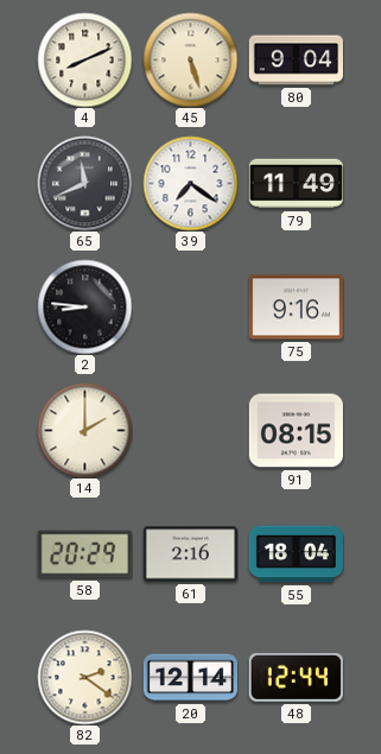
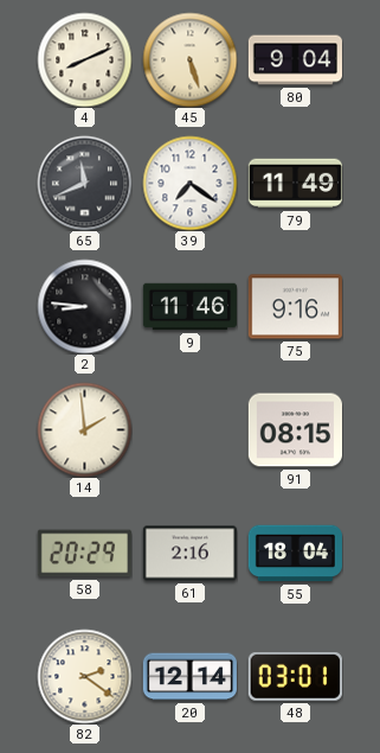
9: none -> 11:46 (189, 307)
14: 2:00 -> 1:59 (84, 429)
48: 12:44 -> 03:01 (295, 677)
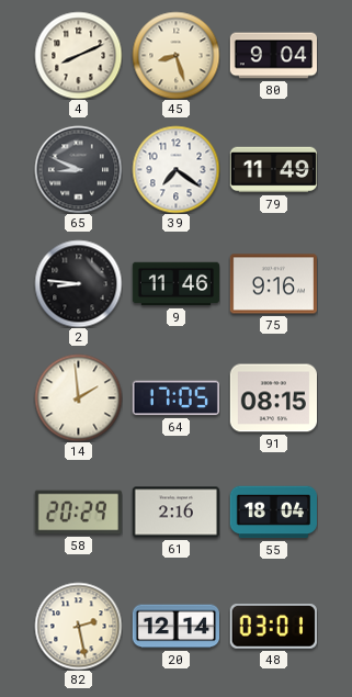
45: 5:27 -> 8:27 (175, 55)
65: 11:41 -> 8:49 (78, 169)
64: none -> 17:05 (175, 398)
82: 2:21 -> 2:28 (78, 626)
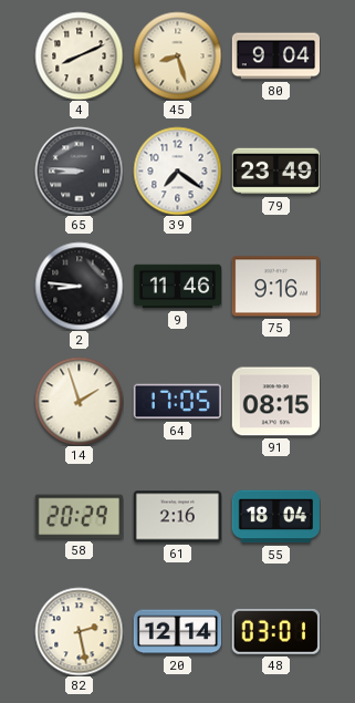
65: 8:49 -> 8:46 (79, 170)
79: 11:49 -> 23:49 (275, 172)
14: 1:59 -> 1:57 (79, 401)
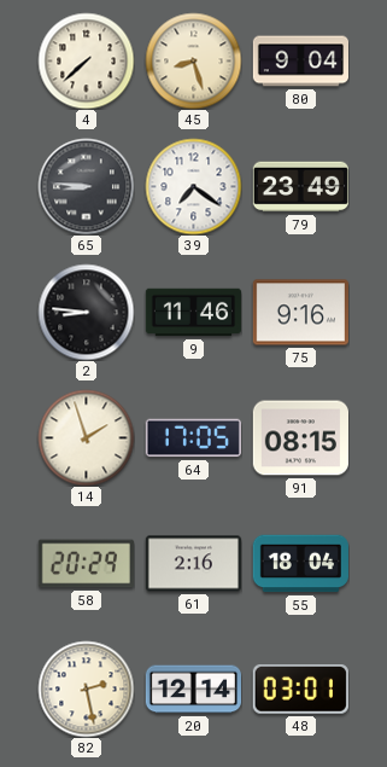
4: 8:11 -> 7:38 (86, 60)
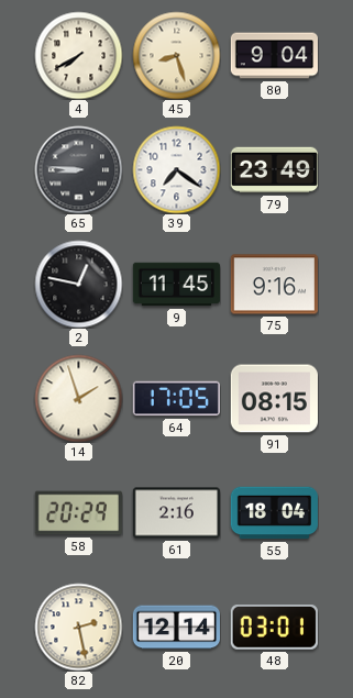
4: 7:38 -> 7:40 (78, 55)
2: 8:46 -> 12:47 (78, 284)
9: 11:46 -> 11:45 (176, 285)
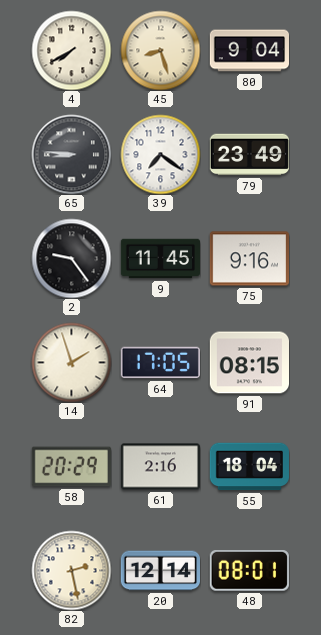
2: 12:47 -> 9:24 (71, 258)
48: 03:01 -> 08:01 (249, 571)
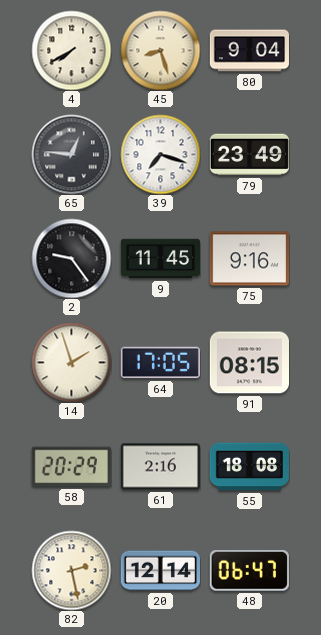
65: 8:46 -> 12:46 (71, 154)
39: 7:21 -> 7:18 (160, 154)
55: 18:04 -> 18:08 (249, 467)
48: 08:01 -> 06:47 (249, 571)
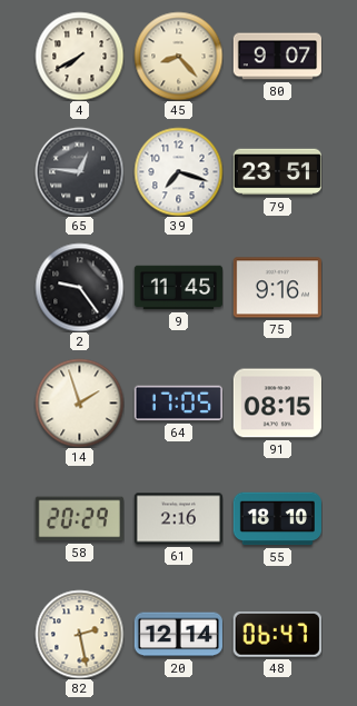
45: 8:27 -> 8:23 (178, 56)
80: 9:04 -> 9:07 (277, 57)
79: 23:49 -> 23:51 (277, 172)
55: 18:08 -> 18:10 (277, 519)
